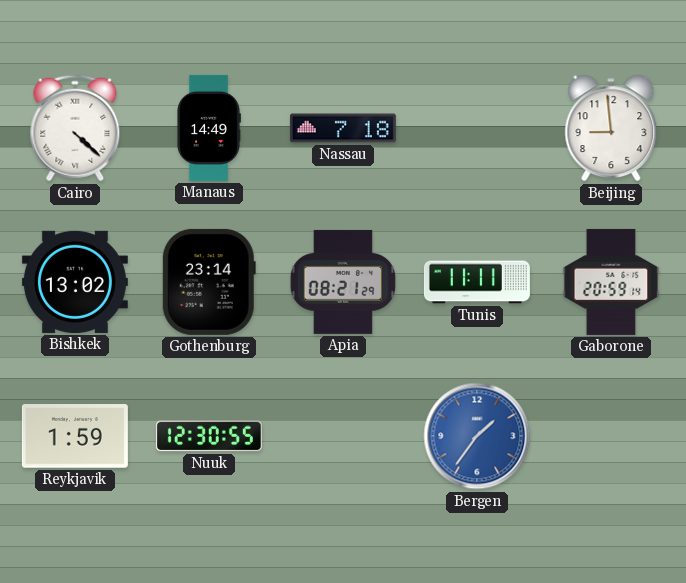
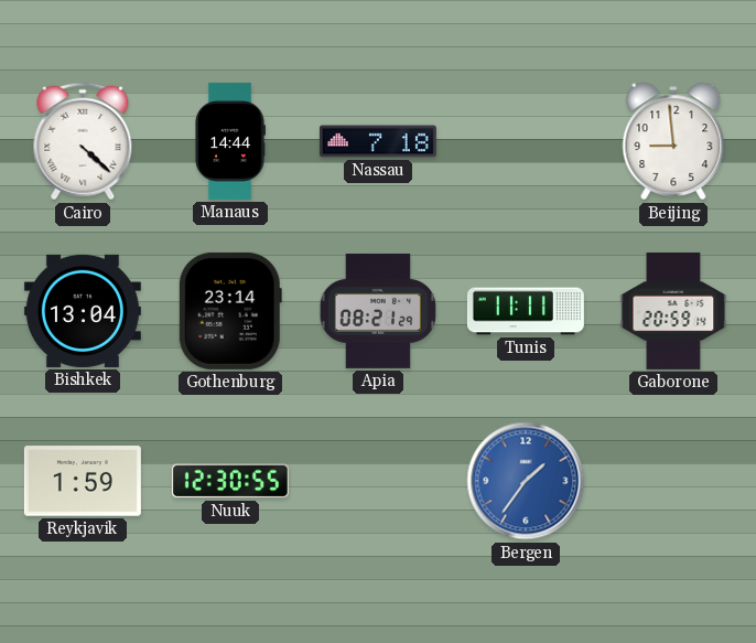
Manaus: 14:49 -> 14:44 (230, 141)
Bishkek: 13:02 -> 13:04 (83, 311)
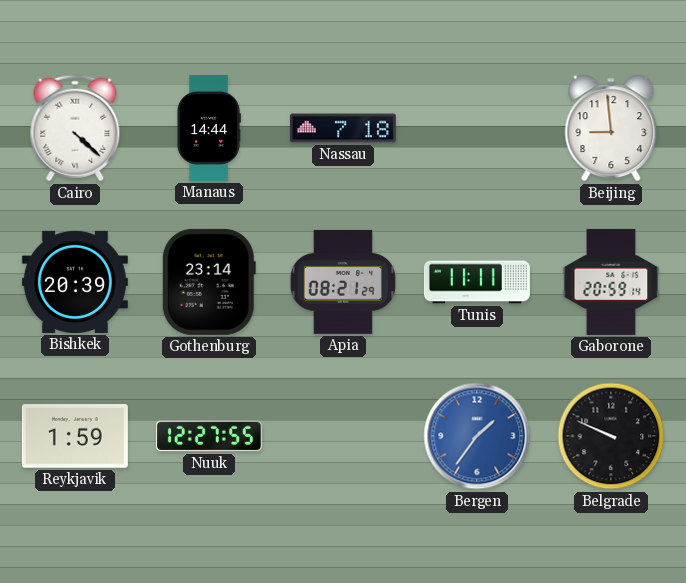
Bishkek: 13:04 -> 20:39 (75, 282)
Nuuk: 12:30 -> 12:27 (209, 436)
Belgrade: none -> 9:49 (611, 436)
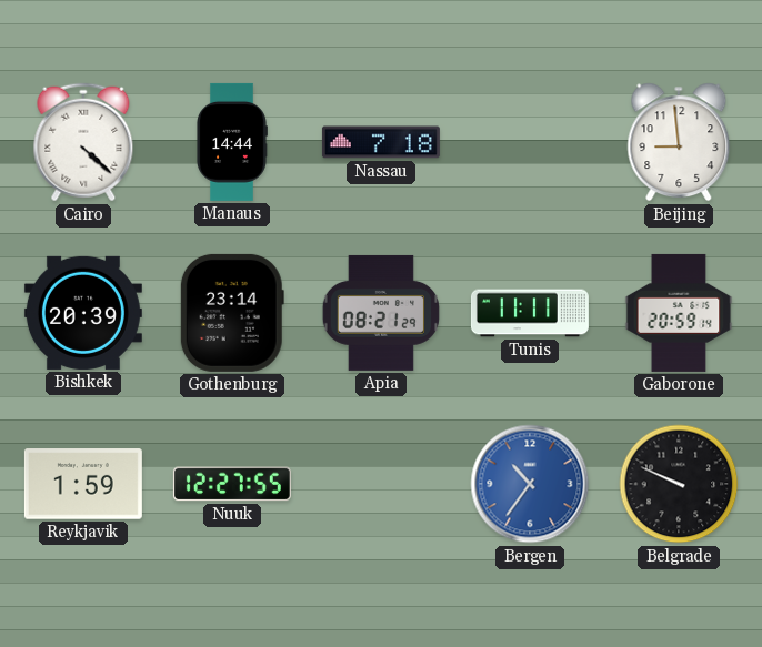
Bergen: 1:36 -> 10:36 (530, 484)
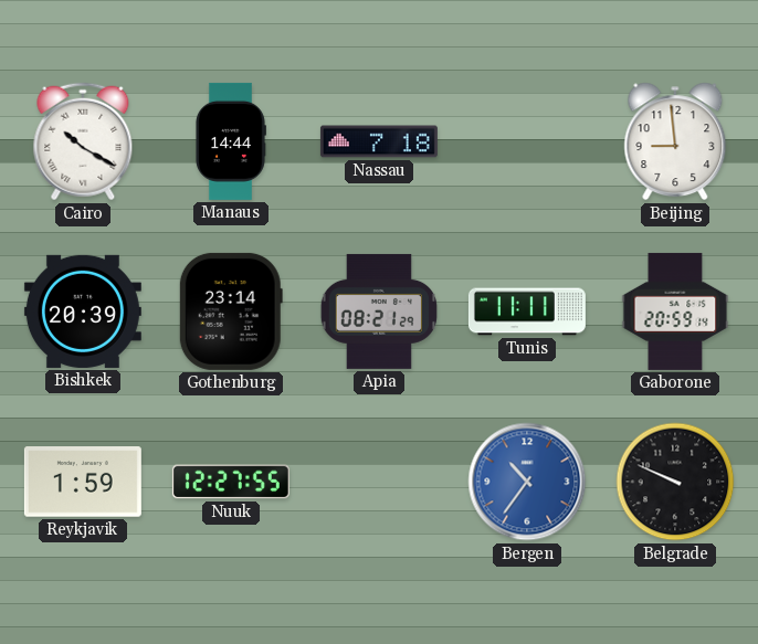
Cairo: 4:22 -> 10:20 (83, 141)
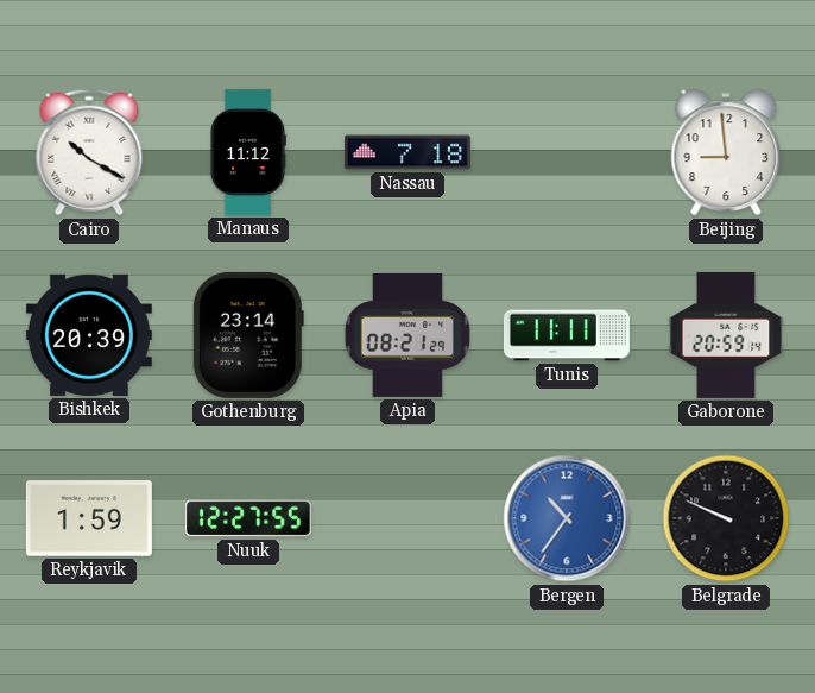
Manaus: 14:44 -> 11:12 (248, 152)
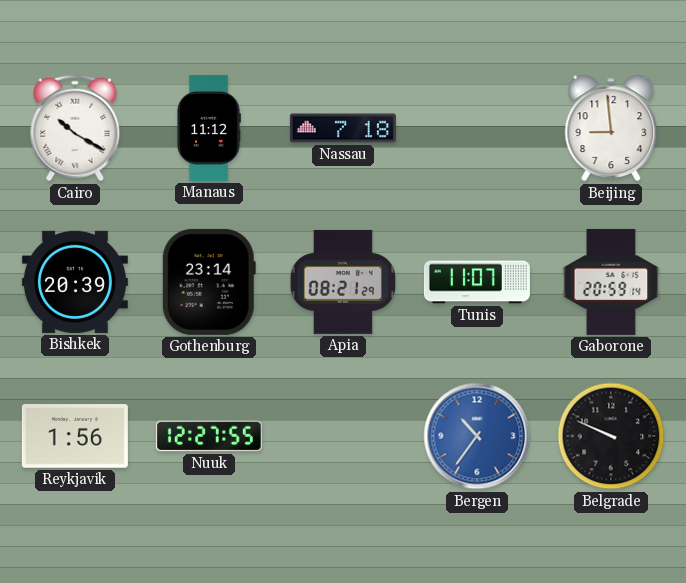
Tunis: 11:11 -> 11:07 (477, 282)
Reykjavik: 1:59 -> 1:56 (75, 436)
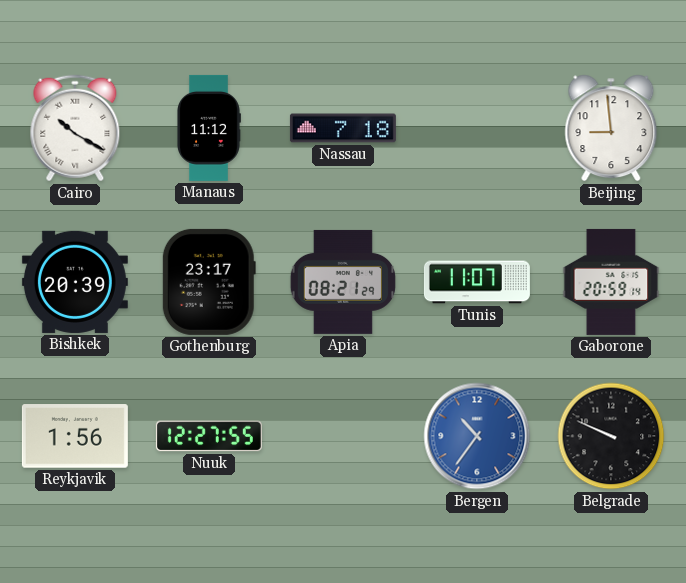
Gothenburg: 23:14 -> 23:17 (209, 282)
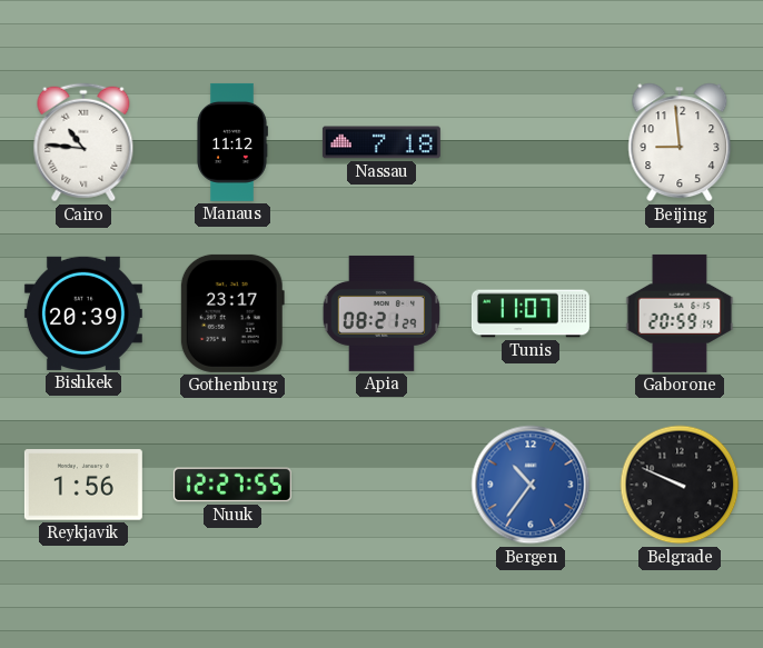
Cairo: 10:20 -> 10:46 (83, 142)
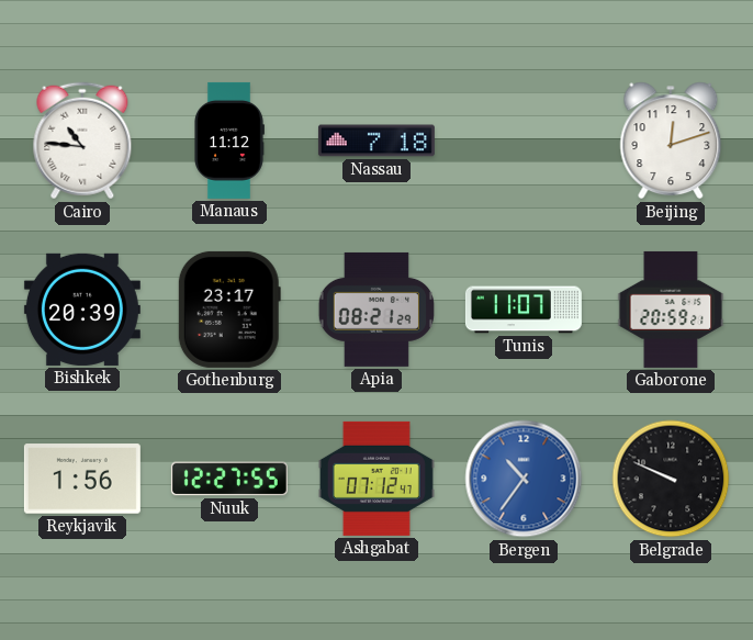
Beijing: 8:59 -> 12:12 (671, 141)
Gaborone: 20:59:14 -> 20:59:21 (671, 310)
Ashgabat: none -> 07:12 (376, 479)
